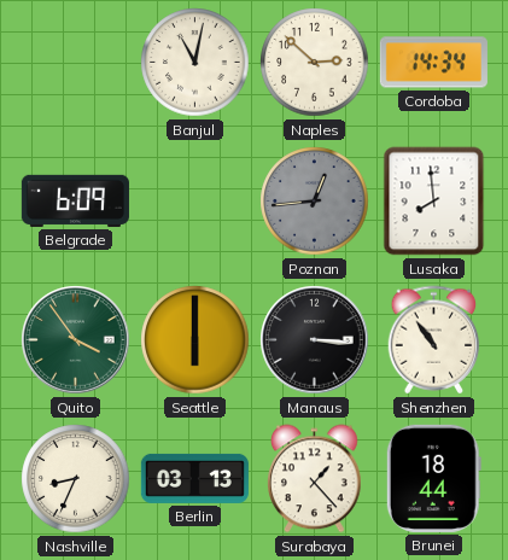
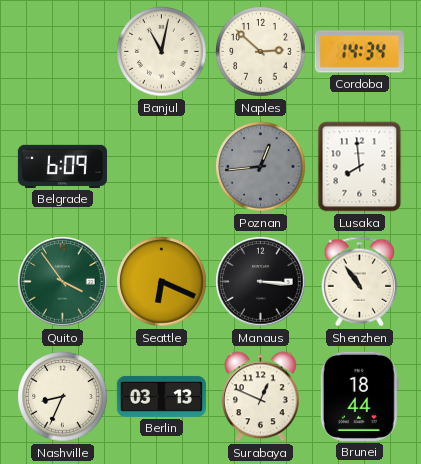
Seattle: 6:00 -> 6:19 (162, 282)
Surabaya: 1:23 -> 12:49 (261, 397)
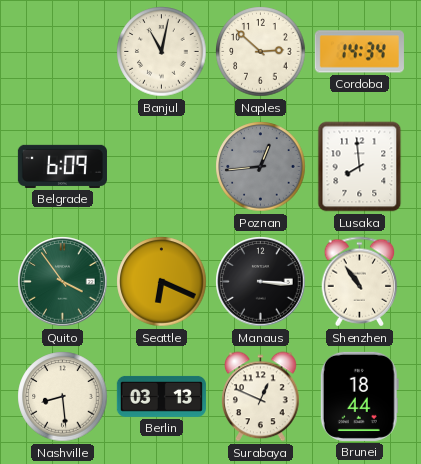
Nashville: 8:34 -> 8:29 (63, 397)
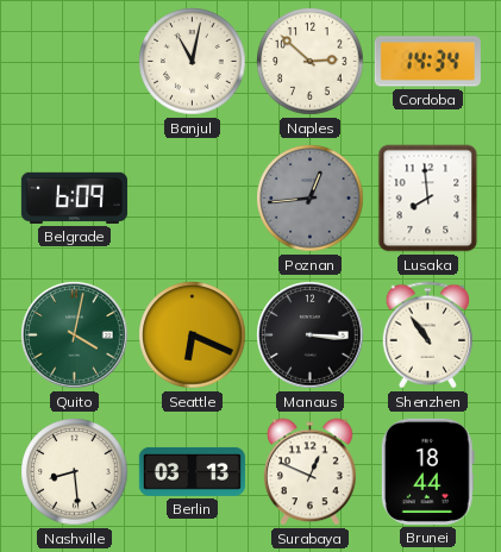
Quito: 3:54 -> 4:02 (75, 335)
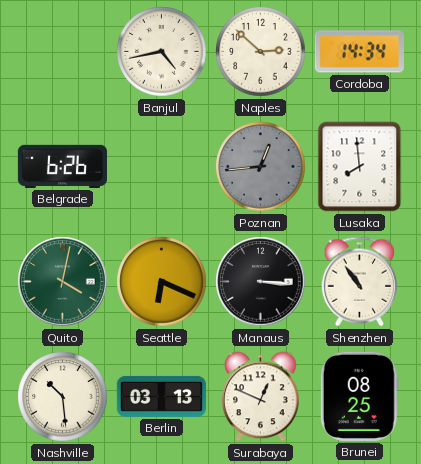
Banjul: 11:02 -> 4:43 (162, 52)
Belgrade: 6:09 -> 6:26 (62, 166)
Nashville: 8:29 -> 10:29 (63, 397)
Brunei: 18:44 -> 08:25 (359, 396)
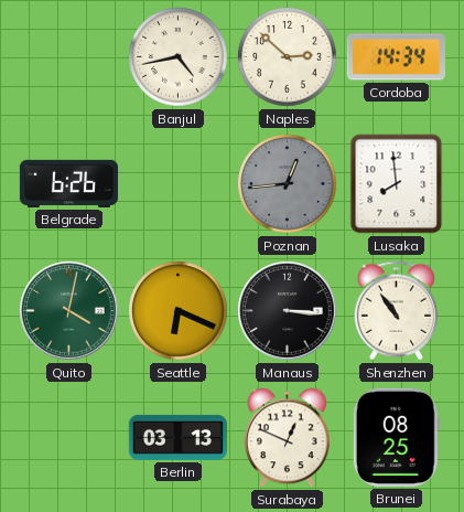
Nashville: 10:29 -> none (63, 397)
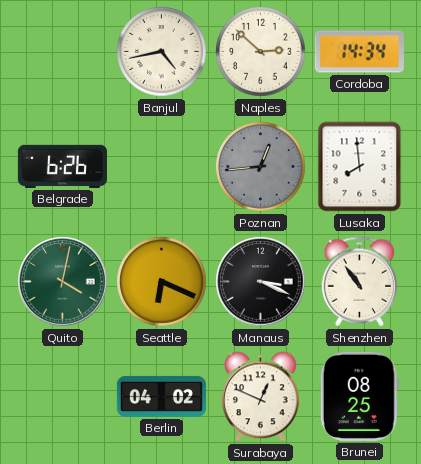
Manaus: 3:16 -> 3:19 (261, 282)
Berlin: 03:13 -> 04:02 (161, 396)
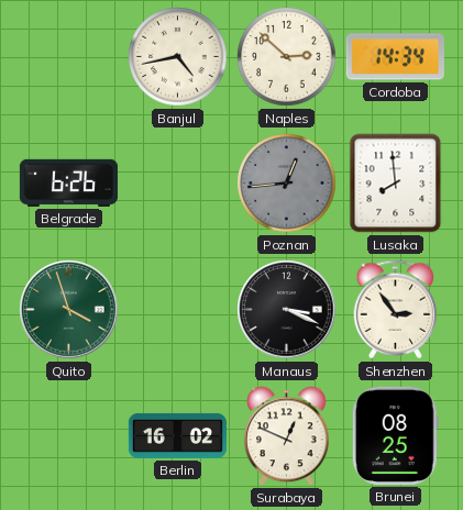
Quito: 4:02 -> 3:57 (69, 310)
Seattle: 6:19 -> none (162, 282)
Shenzhen: 10:54 -> 2:54 (396, 310)
Berlin: 04:02 -> 16:02 (177, 435)
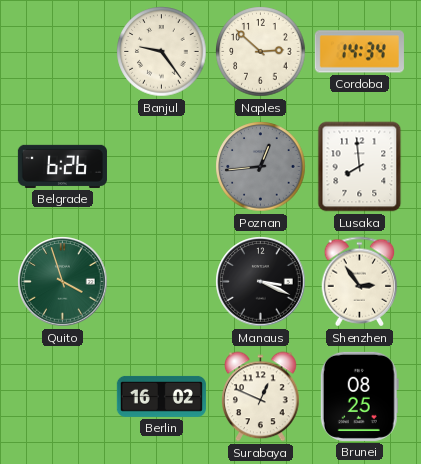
Banjul: 4:43 -> 9:24 (162, 52)
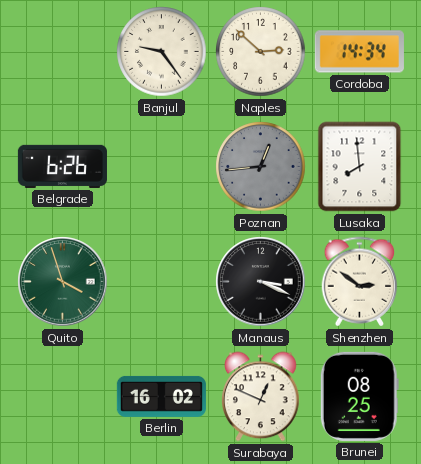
Shenzhen: 2:54 -> 2:51 (360, 282)
